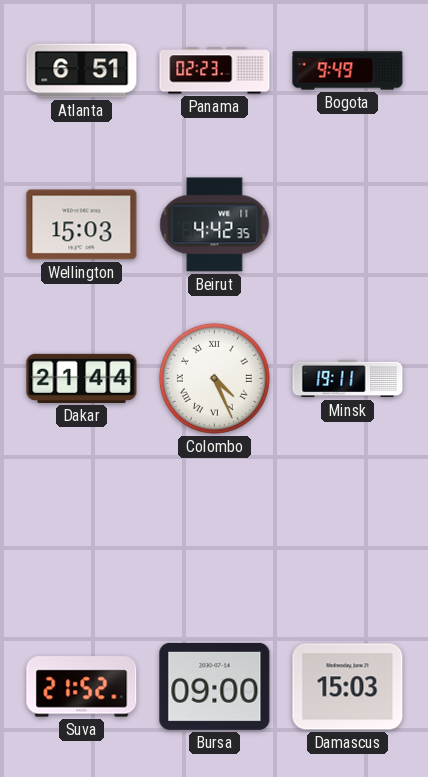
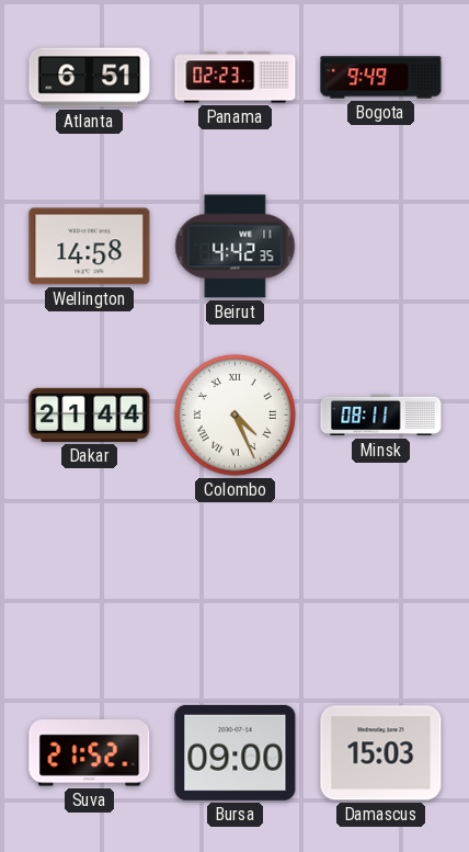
Wellington: 15:03 -> 14:58 (90, 247)
Minsk: 19:11 -> 08:11 (381, 416)
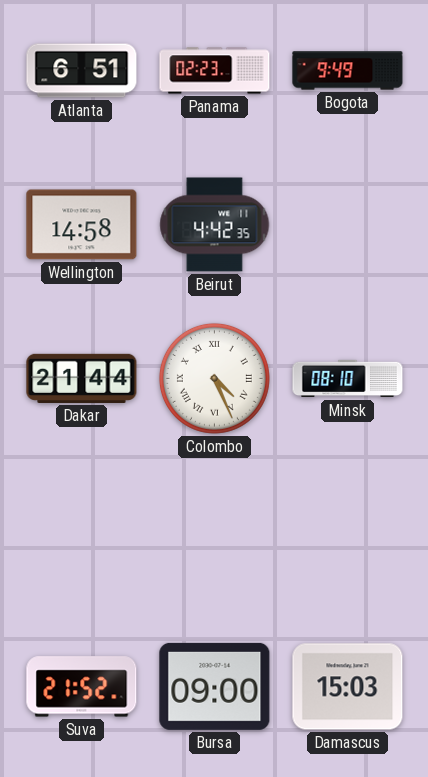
Minsk: 08:11 -> 08:10 (348, 379)
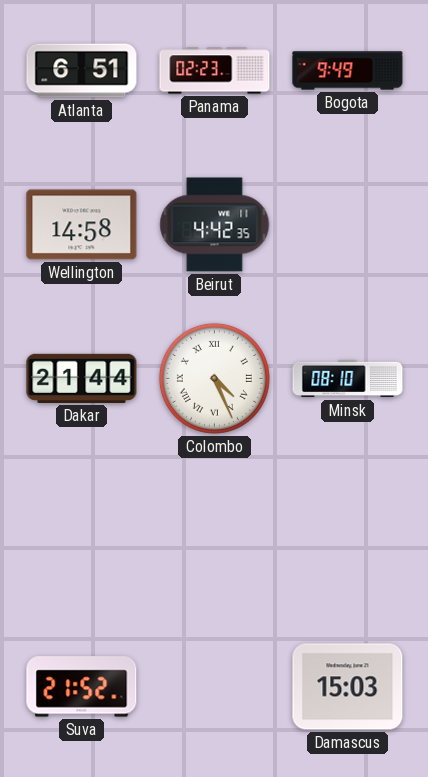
Bursa: 09:00 -> none (215, 686)
